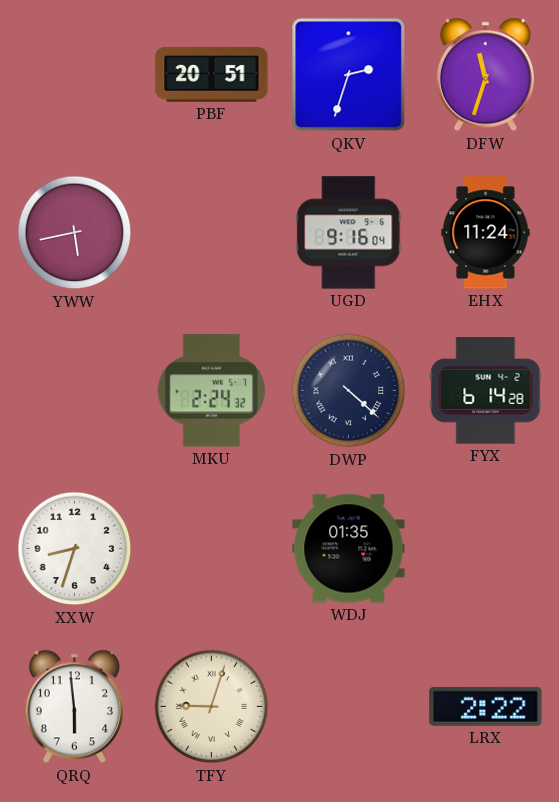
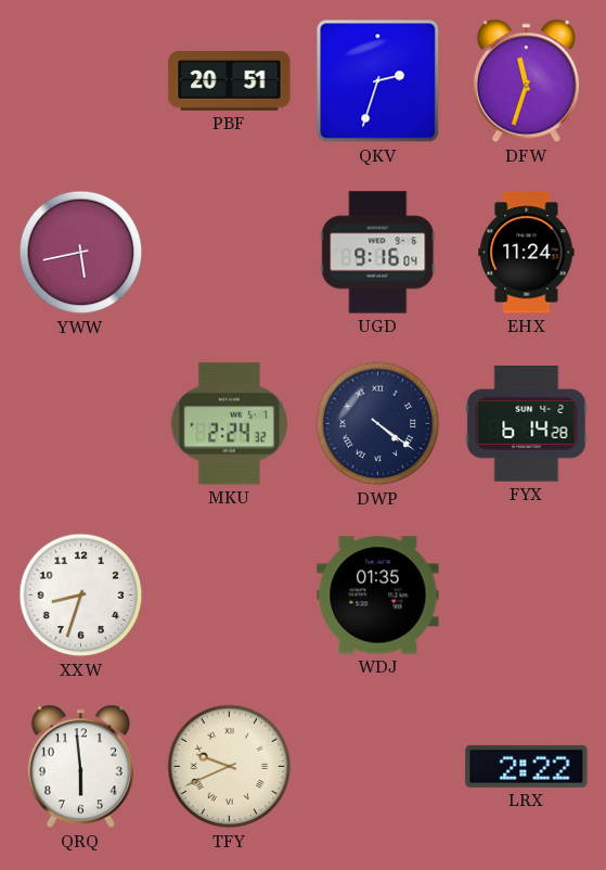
DWP: 4:22 -> 4:21 (378, 424)
TFY: 9:03 -> 9:41 (230, 767)
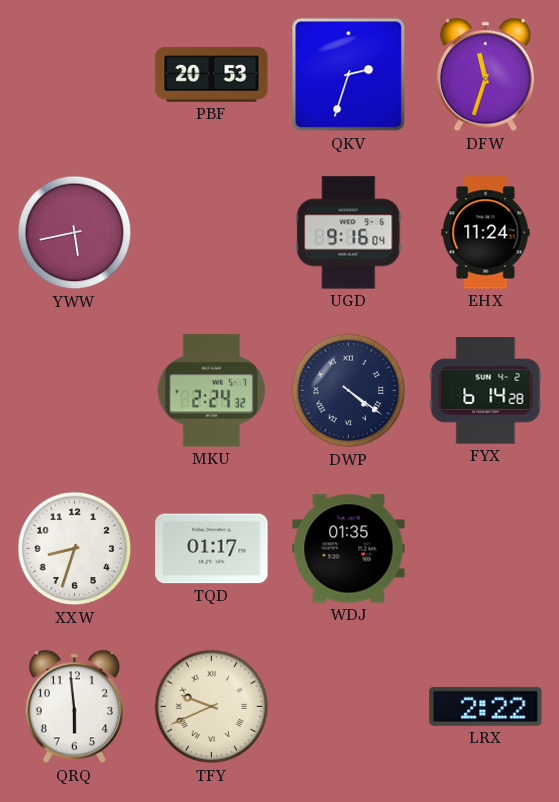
PBF: 20:51 -> 20:53 (212, 75)
TQD: none -> 01:17 (212, 549)
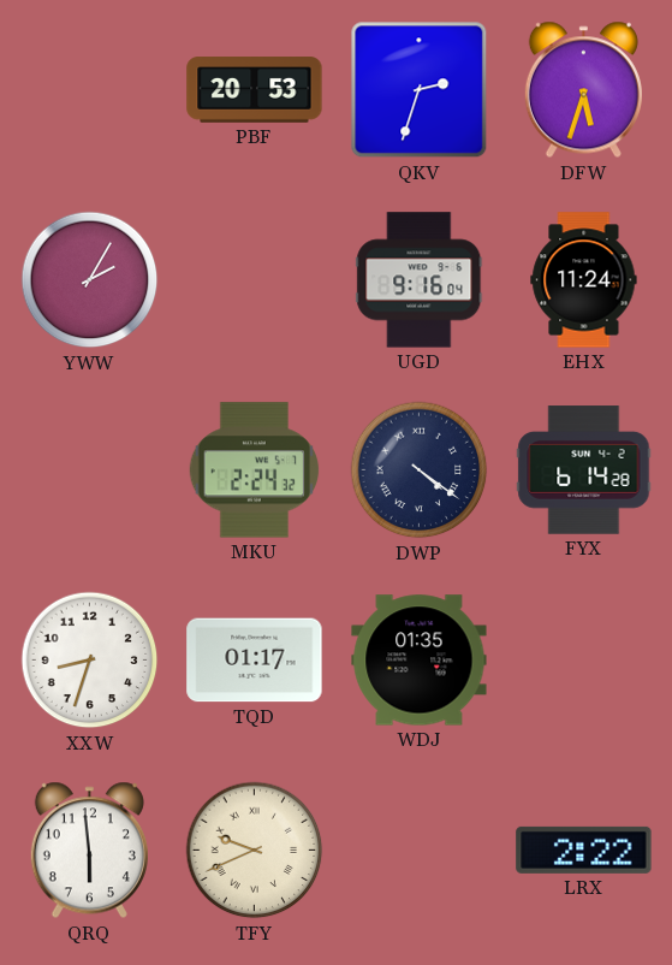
DFW: 11:33 -> 5:33 (583, 90)
YWW: 5:43 -> 2:05 (90, 280)
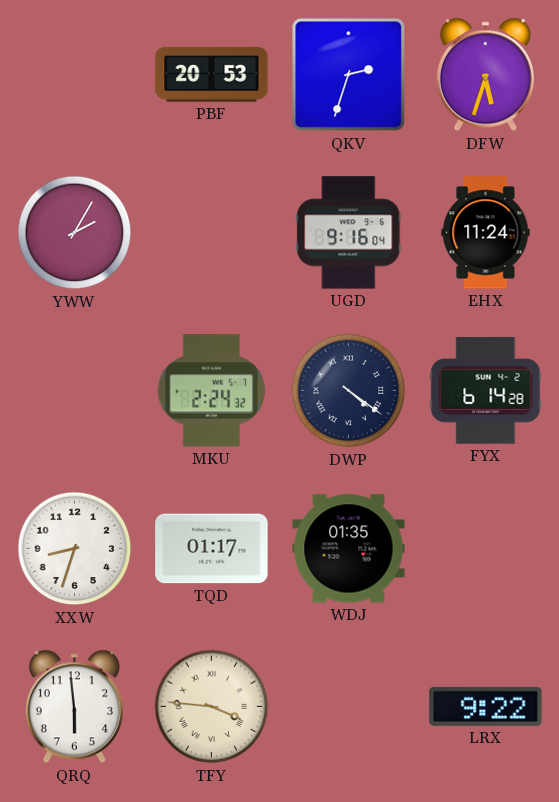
TFY: 9:41 -> 3:46 (212, 707)
LRX: 2:22 -> 9:22 (486, 706)
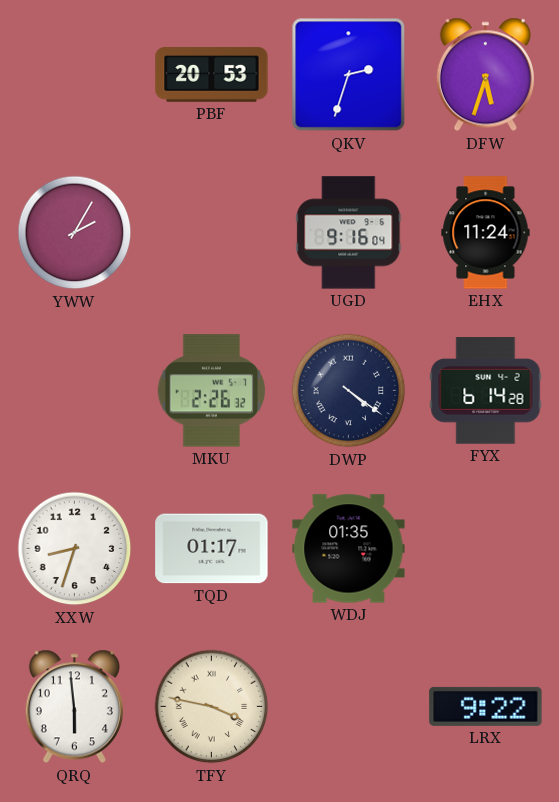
MKU: 2:24 -> 2:26 (212, 391)
TFY: 3:46 -> 3:47 (212, 707)
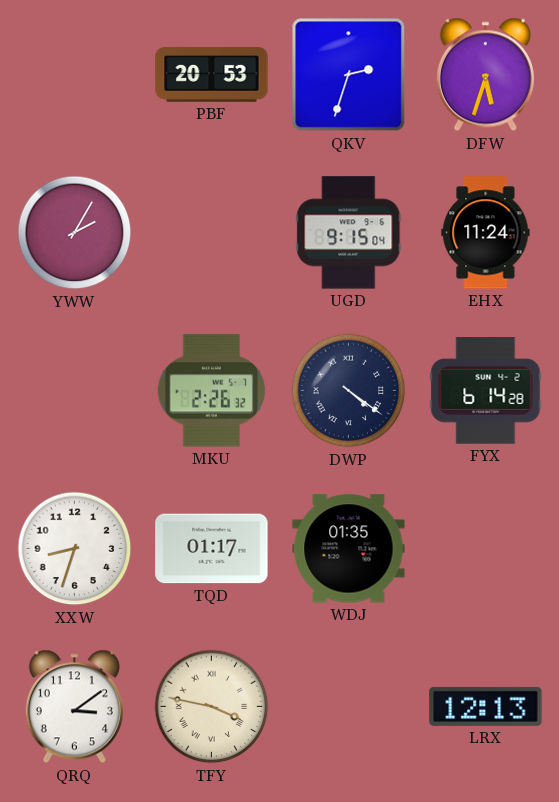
UGD: 9:16 -> 9:15 (349, 233)
QRQ: 5:59 -> 3:09 (74, 707)
LRX: 9:22 -> 12:13 (486, 706)
